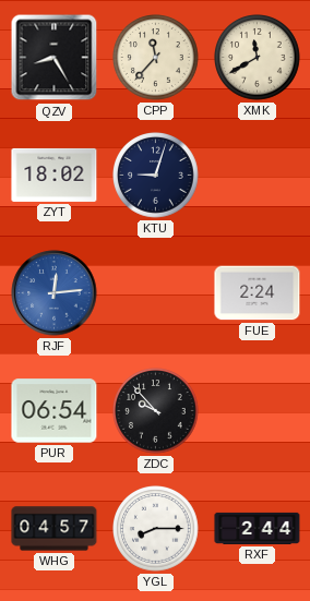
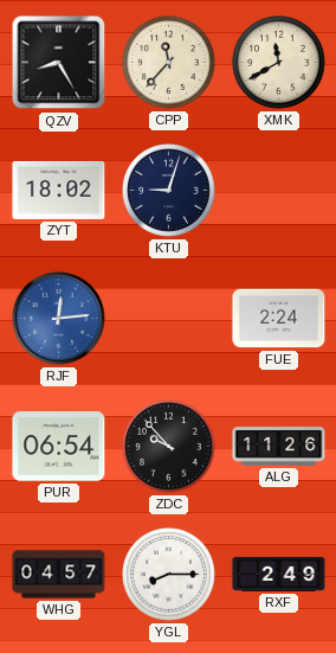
ALG: none -> 11:26 (279, 447)
RXF: 2:44 -> 2:49 (279, 574)
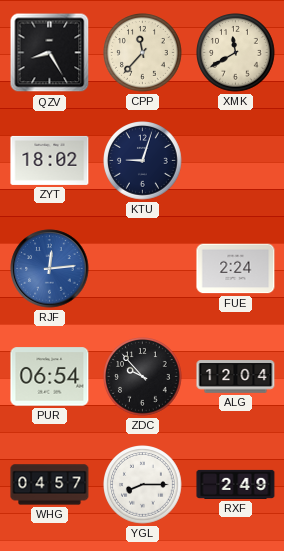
ALG: 11:26 -> 12:04 (236, 377)
